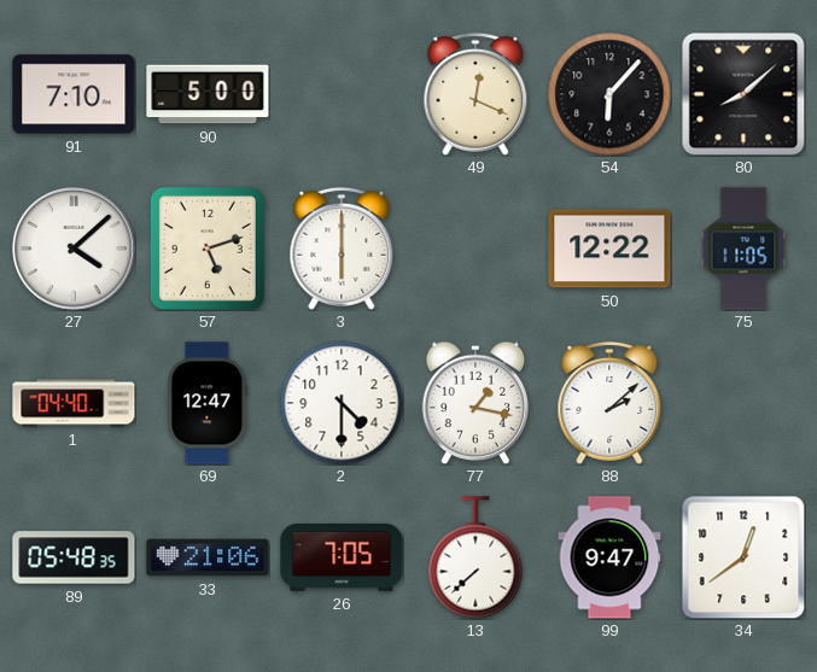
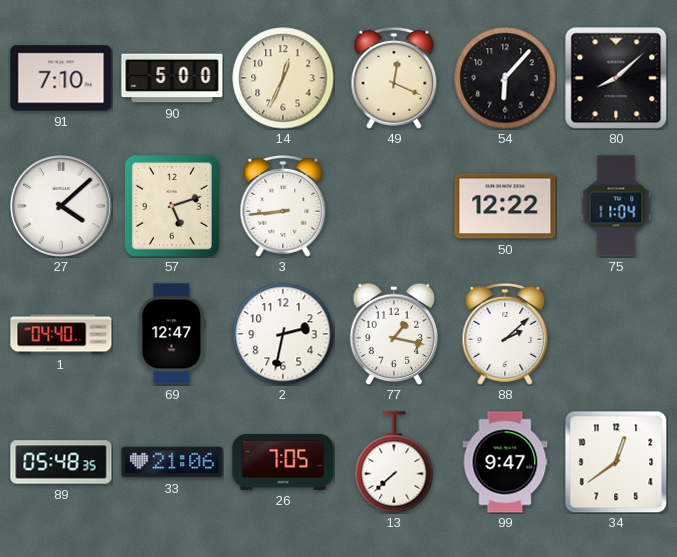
14: none -> 12:34 (283, 78)
3: 6:00 -> 8:44 (283, 206)
75: 11:05 -> 11:04 (616, 206)
2: 4:30 -> 2:32 (283, 334)
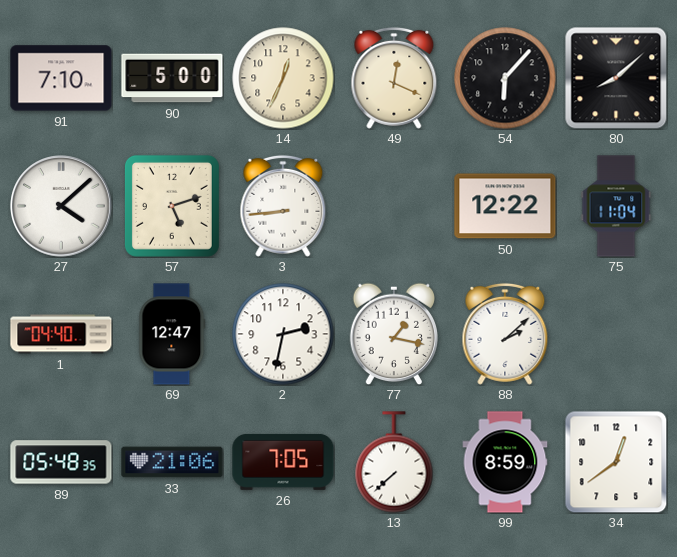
99: 9:47 -> 8:59 (505, 462)
